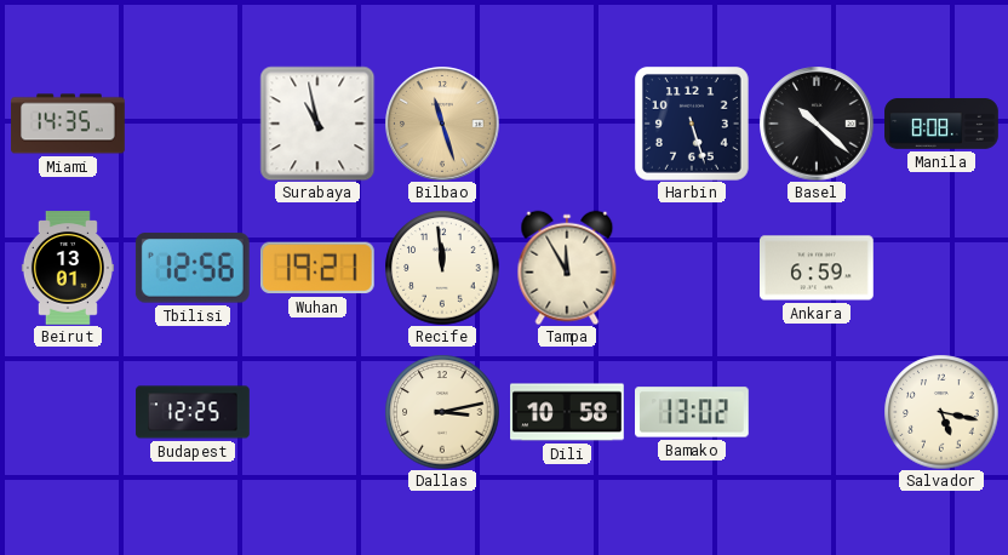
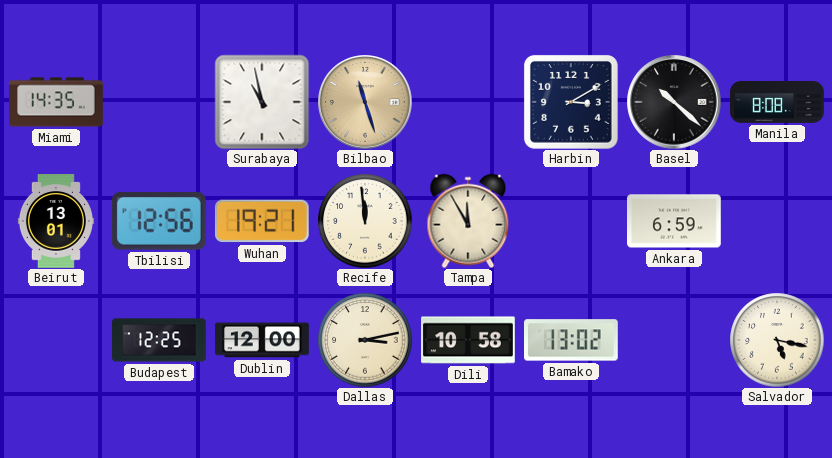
Harbin: 5:27 -> 3:10 (571, 102)
Dublin: none -> 12:00 (262, 340)
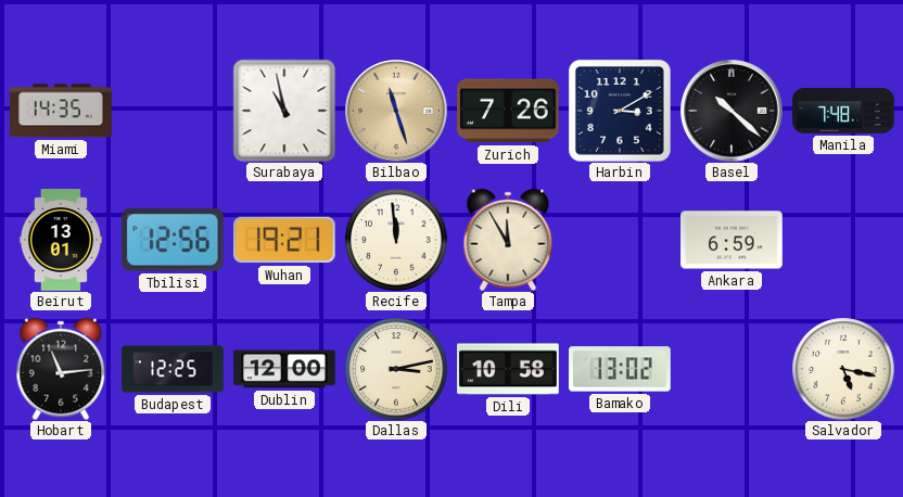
Zurich: none -> 7:26 (509, 111)
Manila: 8:08 -> 7:48 (843, 112)
Hobart: none -> 11:14 (61, 369)
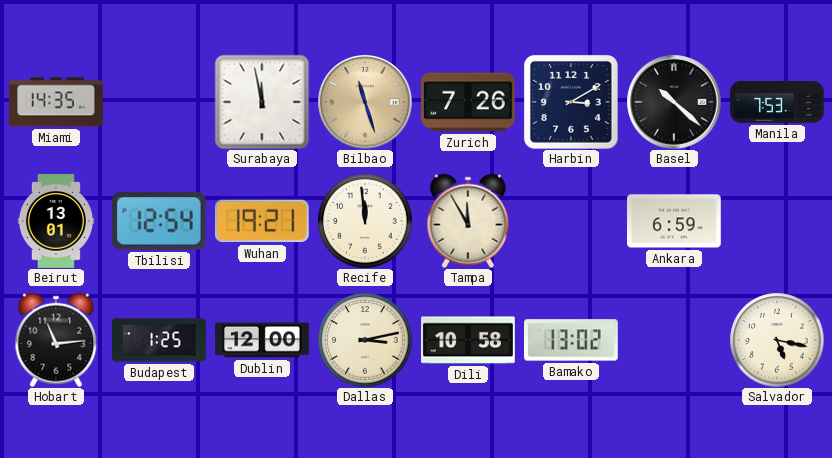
Surabaya: 10:58 -> 11:58 (262, 102)
Manila: 7:48 -> 7:53 (777, 103)
Tbilisi: 12:56 -> 12:54 (159, 221)
Budapest: 12:25 -> 1:25 (159, 340)
